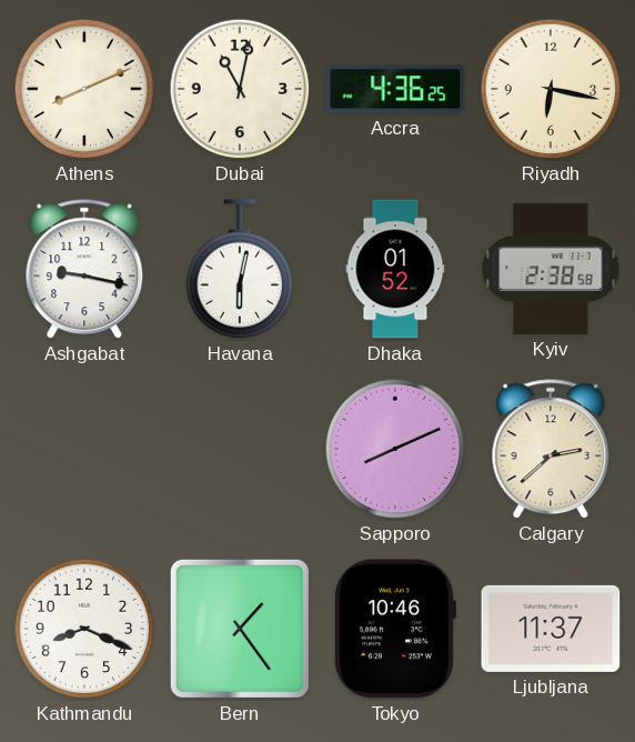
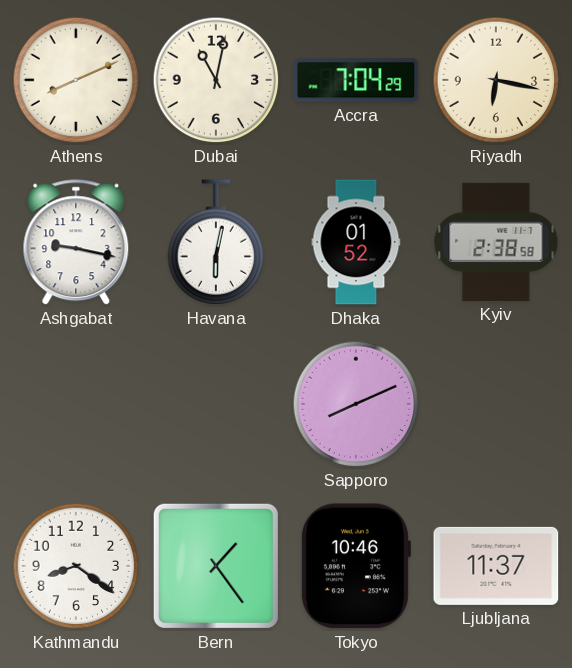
Accra: 4:36 -> 7:04 (356, 80)
Calgary: 2:38 -> none (551, 450)
Kathmandu: 8:19 -> 8:21 (76, 566)
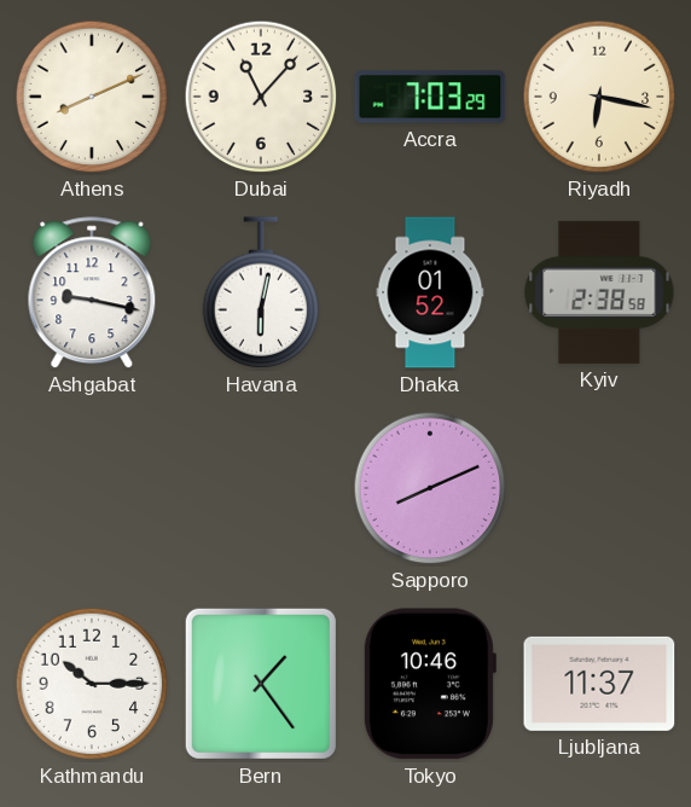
Dubai: 11:02 -> 11:07 (261, 97)
Accra: 7:04 -> 7:03 (430, 97)
Kathmandu: 8:21 -> 10:15 (92, 684)
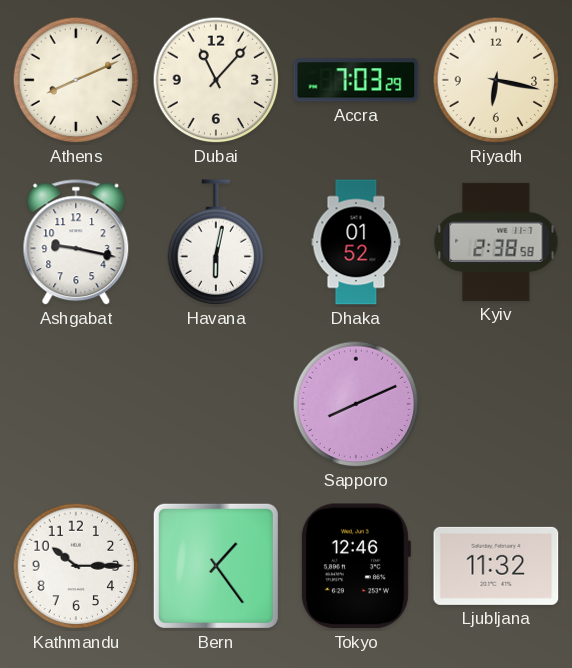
Tokyo: 10:46 -> 12:46 (355, 566)
Ljubljana: 11:37 -> 11:32 (496, 566)
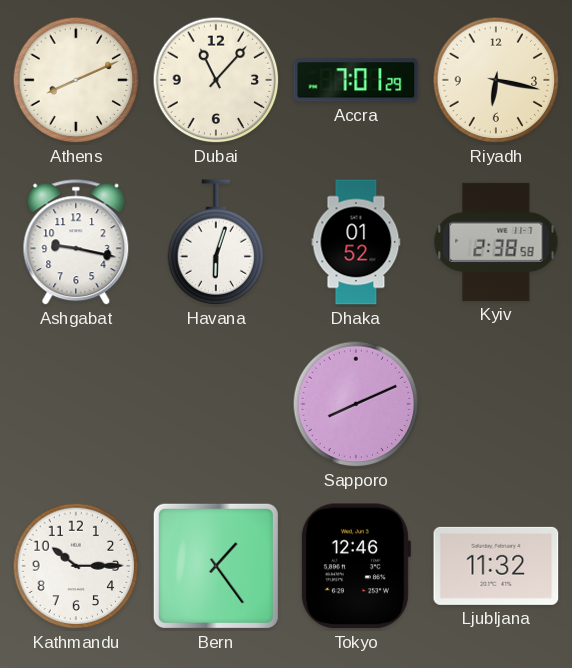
Accra: 7:03 -> 7:01 (356, 80)
Havana: 6:02 -> 6:03 (216, 242)
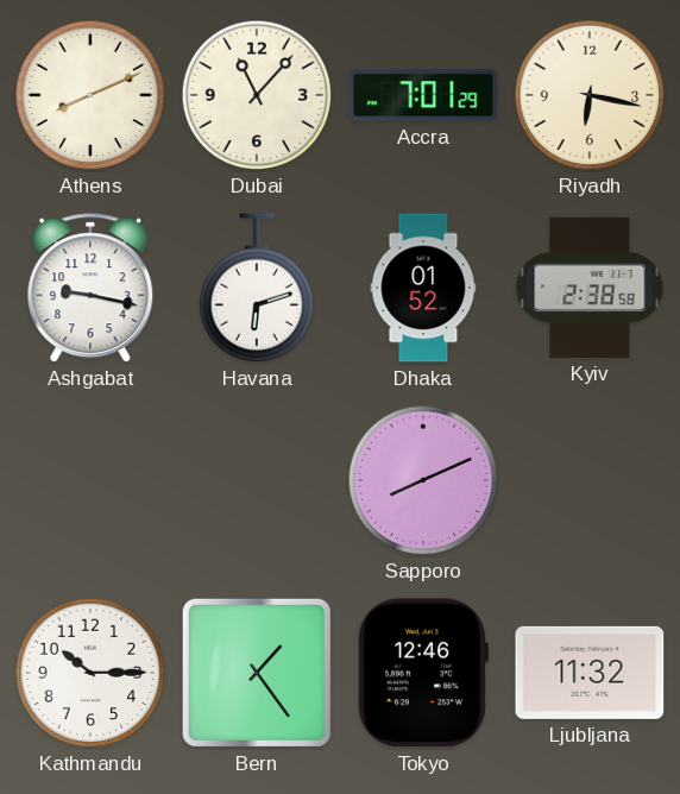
Havana: 6:03 -> 6:12 (257, 288)
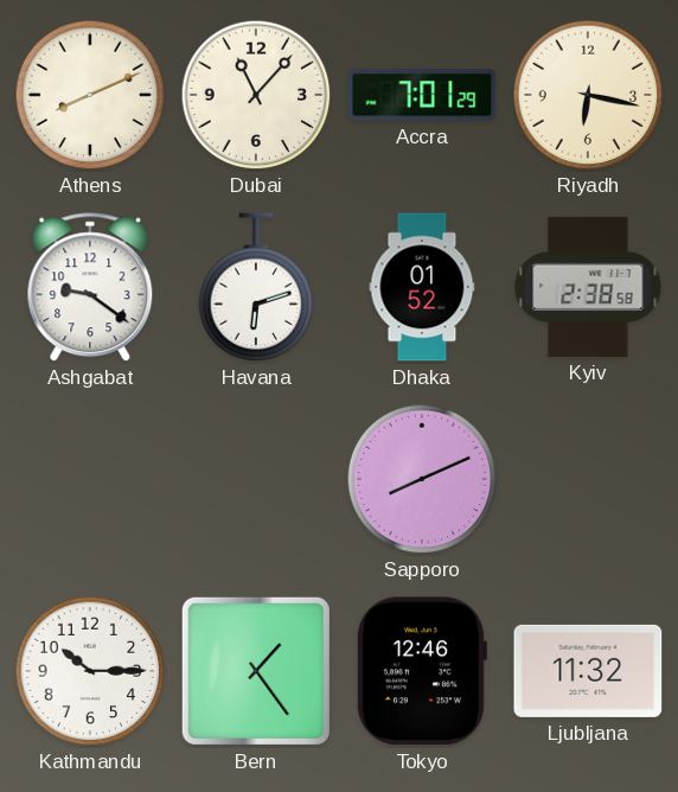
Ashgabat: 9:17 -> 9:21 (90, 288)
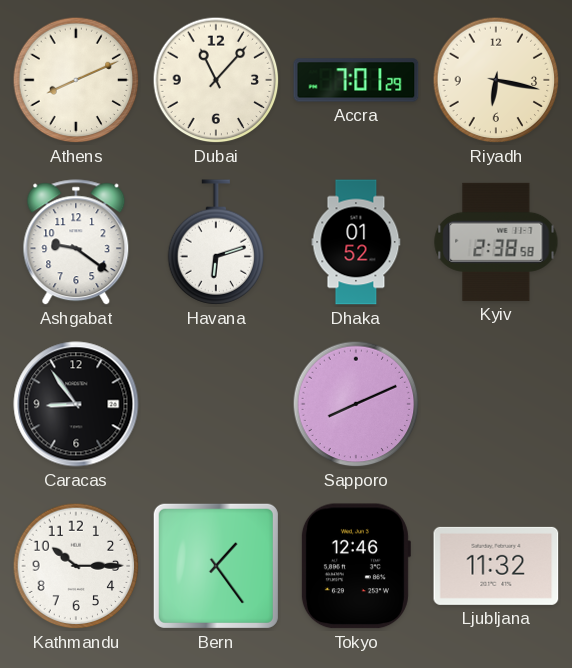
Caracas: none -> 8:54 (76, 404)
